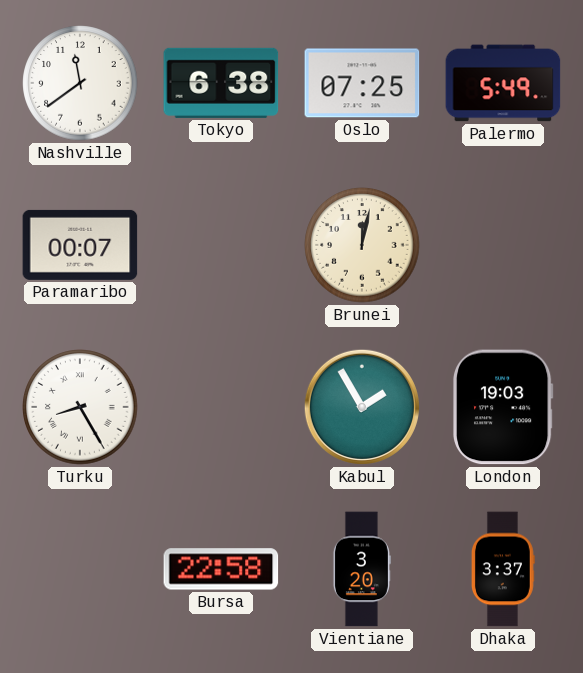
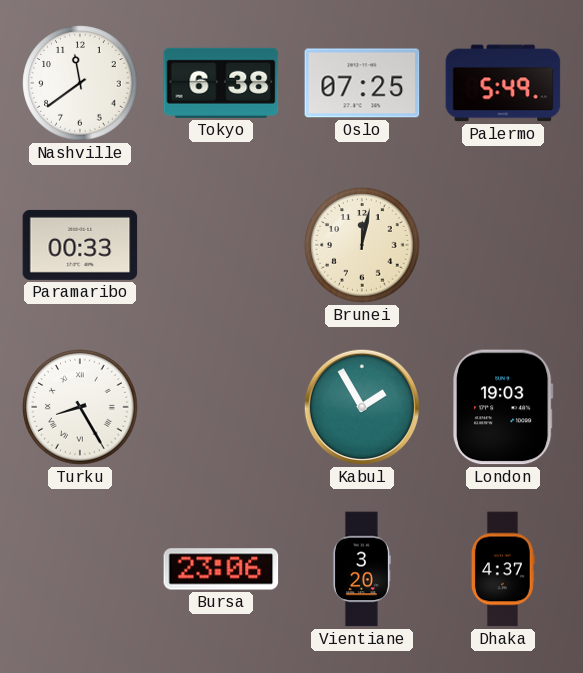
Paramaribo: 00:07 -> 00:33 (80, 245)
Bursa: 22:58 -> 23:06 (221, 569)
Dhaka: 3:37 -> 4:37 (503, 569)
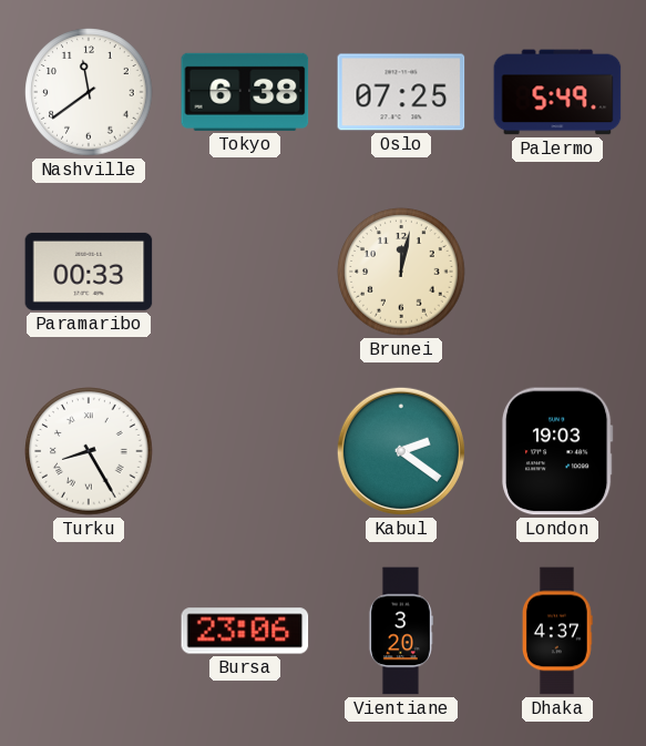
Kabul: 1:55 -> 2:21 (401, 451)
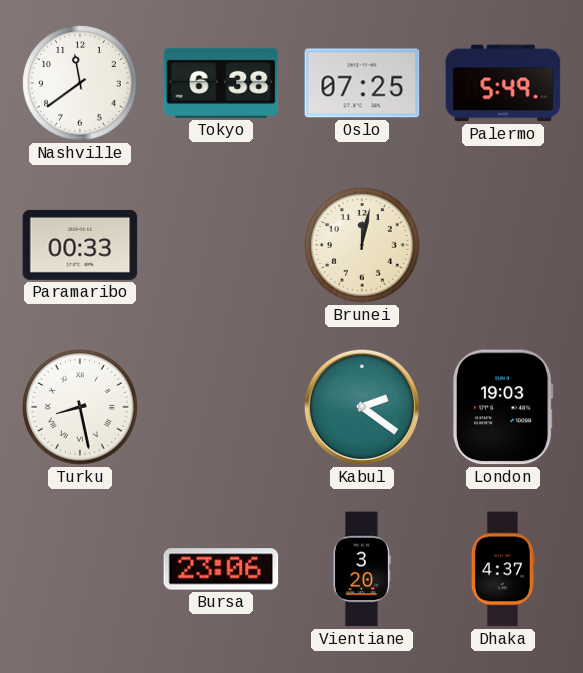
Turku: 8:25 -> 8:28 (80, 407)
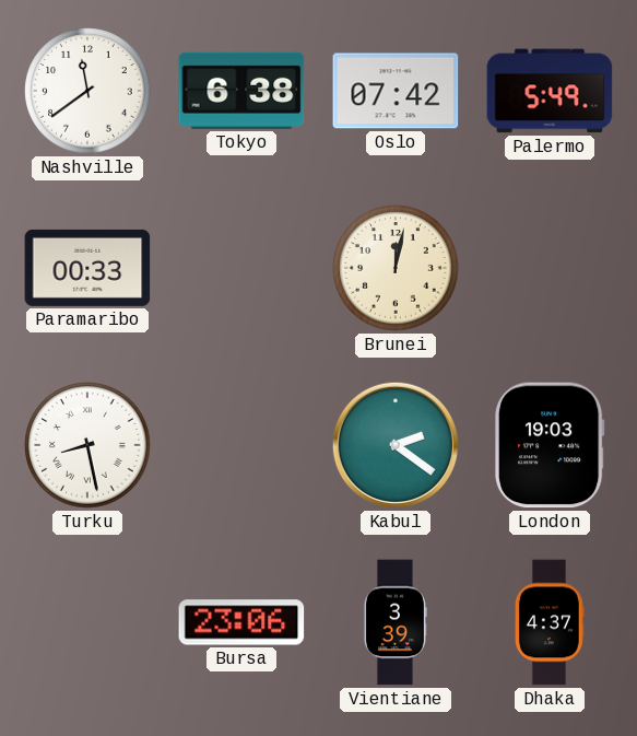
Oslo: 07:25 -> 07:42 (396, 91)
Vientiane: 3:20 -> 3:39 (396, 622)
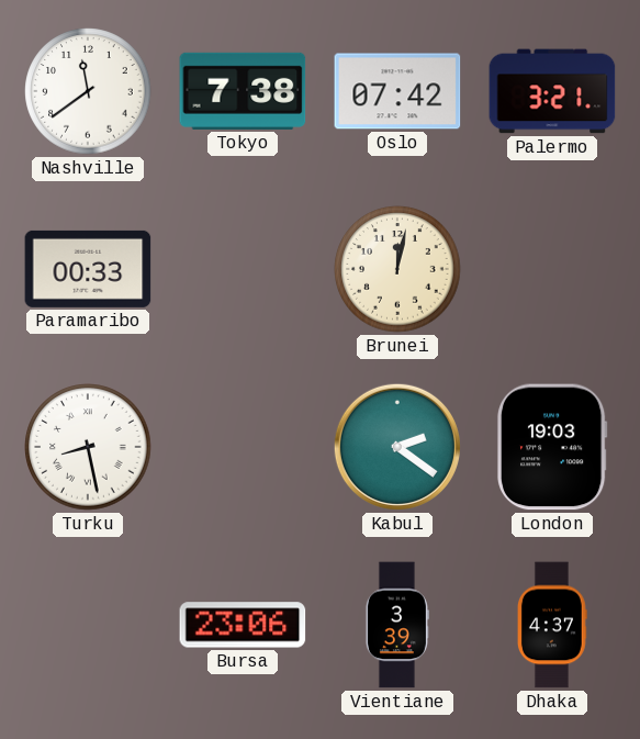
Tokyo: 6:38 -> 7:38 (243, 91)
Palermo: 5:49 -> 3:21 (552, 91)
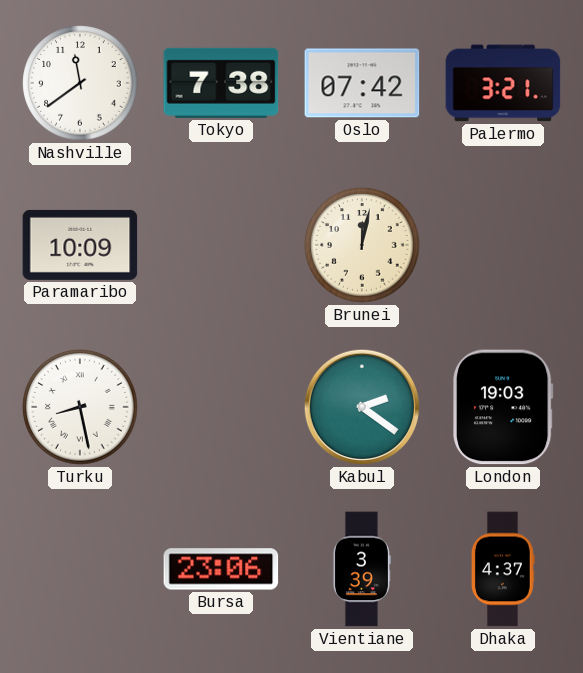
Paramaribo: 00:33 -> 10:09 (80, 245)
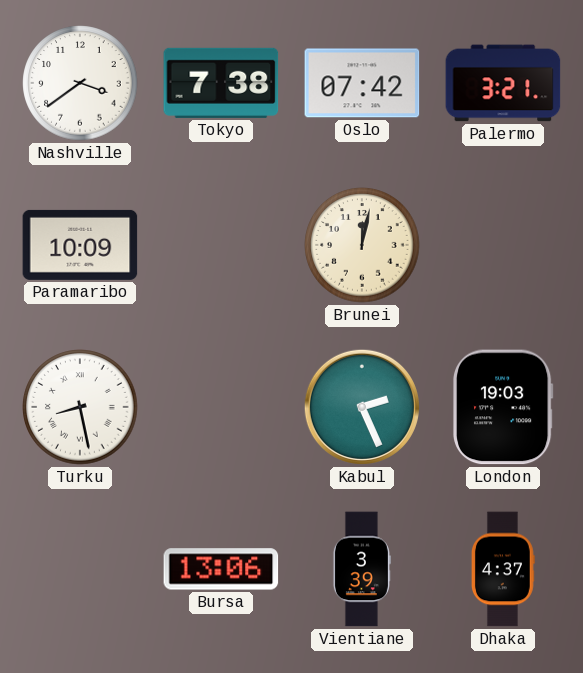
Nashville: 11:39 -> 3:39 (80, 83)
Kabul: 2:21 -> 2:26 (362, 407)
Bursa: 23:06 -> 13:06 (221, 569)
